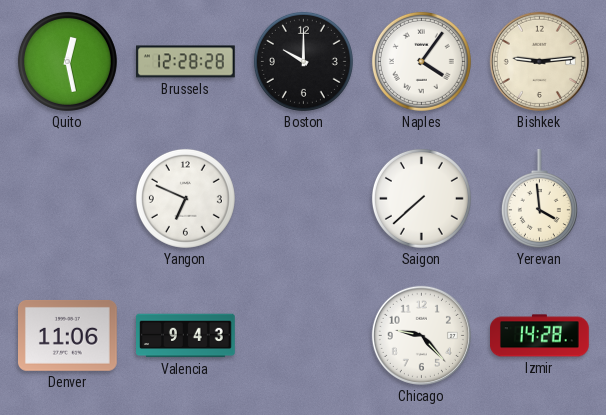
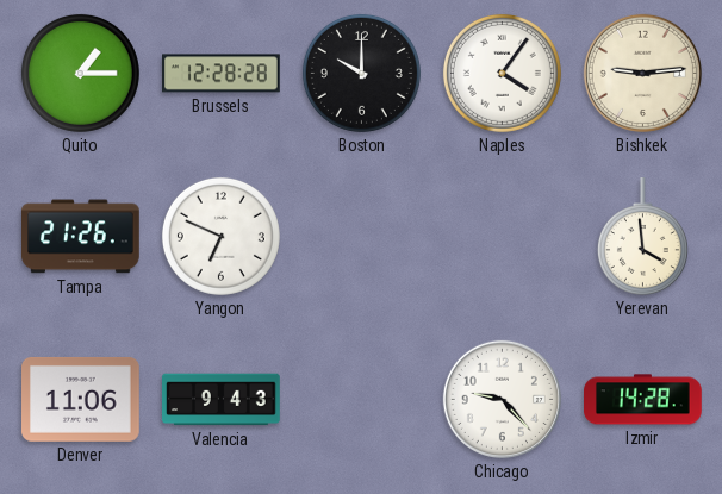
Quito: 12:28 -> 1:15 (80, 73)
Tampa: none -> 21:26 (81, 237)
Saigon: 7:38 -> none (421, 198)
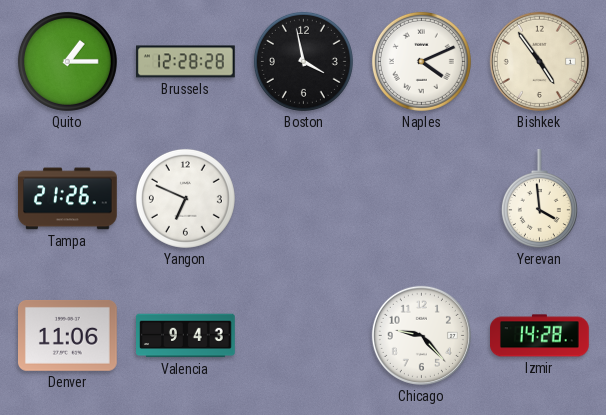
Boston: 10:00 -> 3:58 (303, 61)
Naples: 4:06 -> 4:11 (421, 61)
Bishkek: 9:14 -> 4:54 (539, 61)
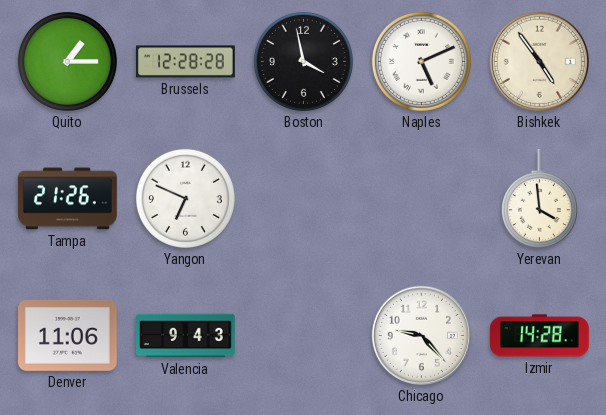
Naples: 4:11 -> 5:11 (421, 61)
